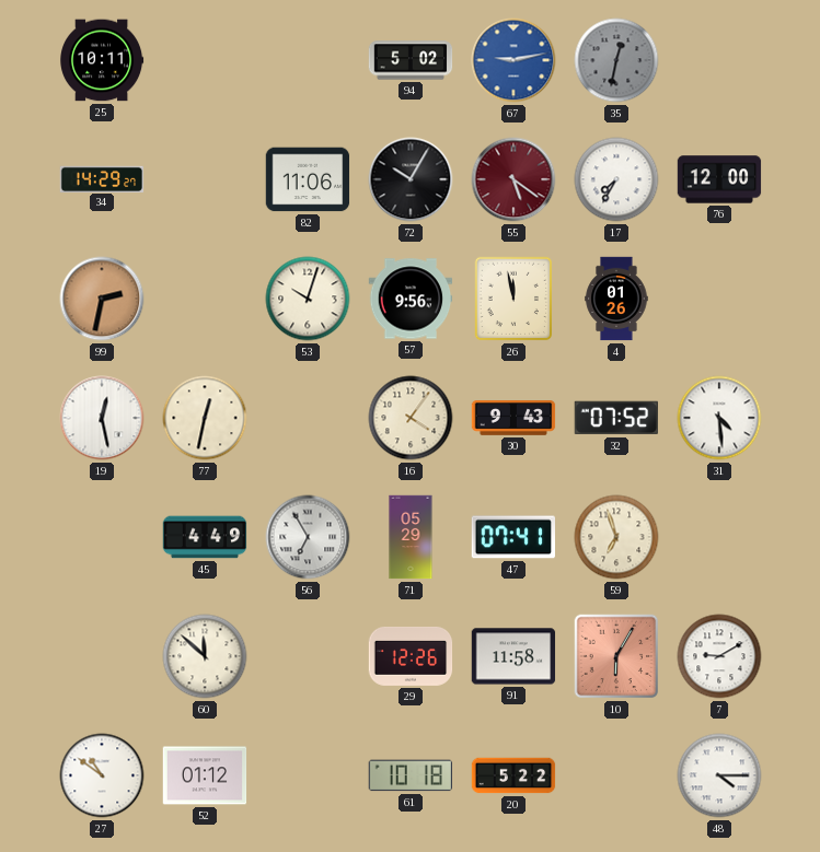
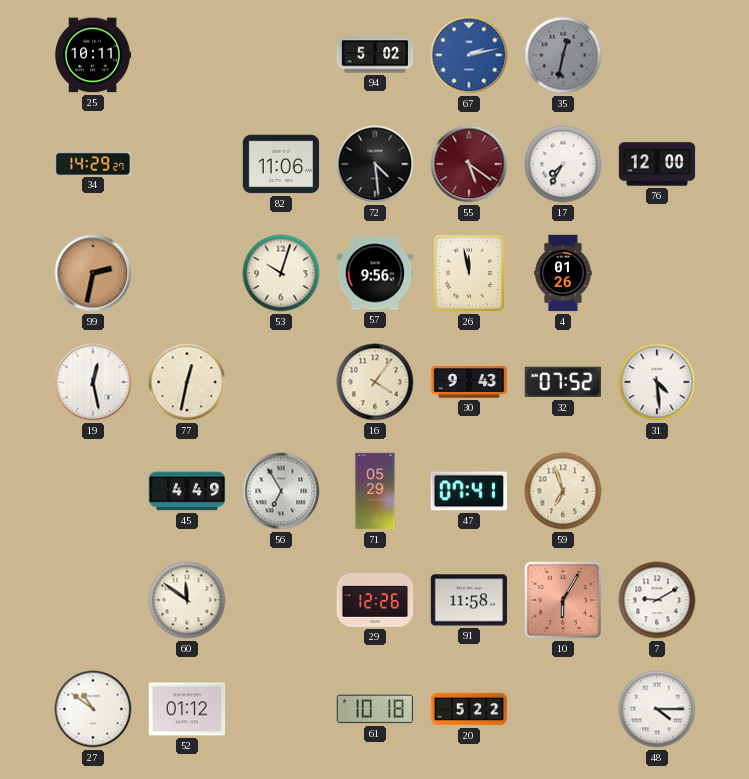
67: 9:13 -> 2:13 (469, 55)
72: 10:05 -> 4:29 (375, 164)
60: 11:52 -> 11:51 (187, 600)
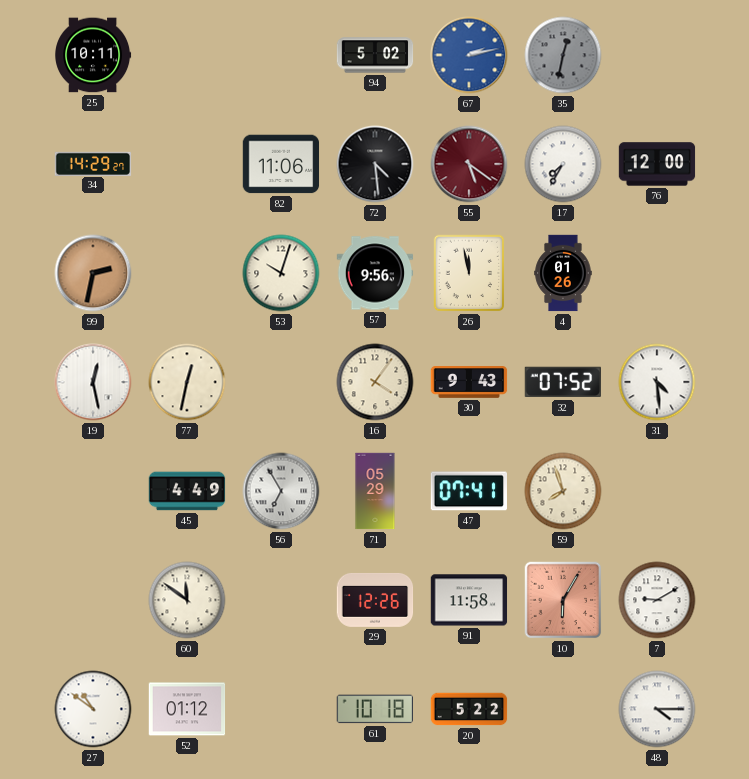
59: 6:57 -> 7:57 (563, 491)
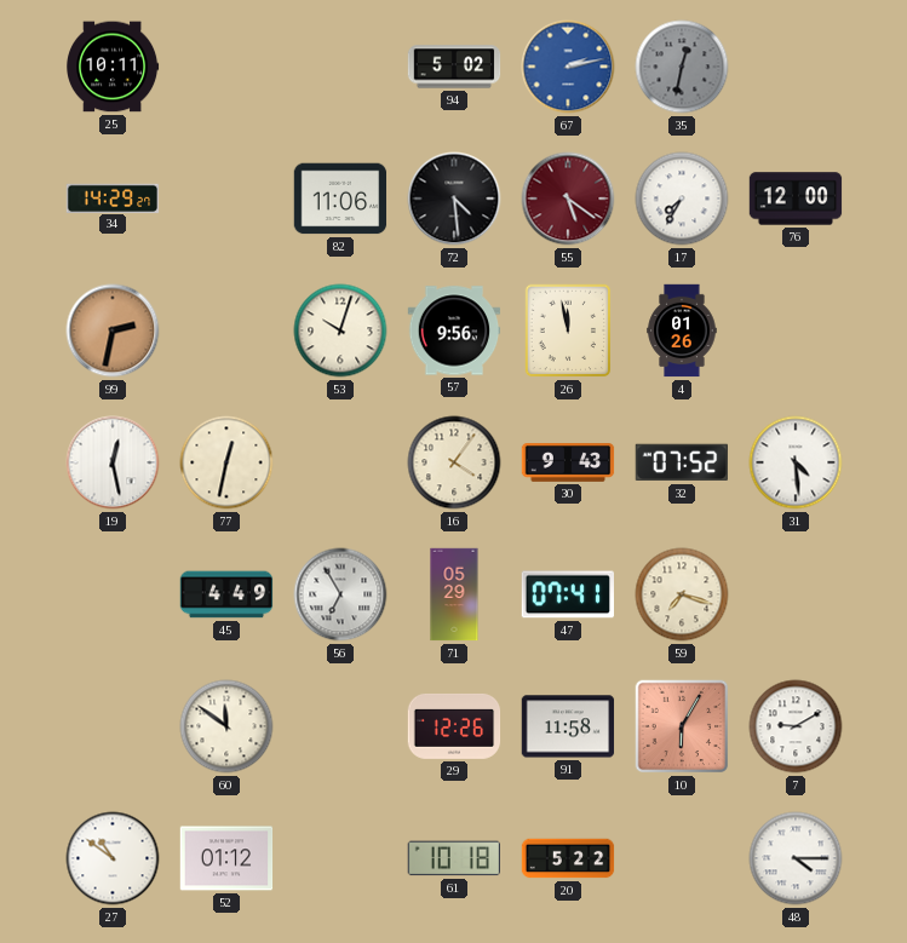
59: 7:57 -> 7:18 (682, 594)
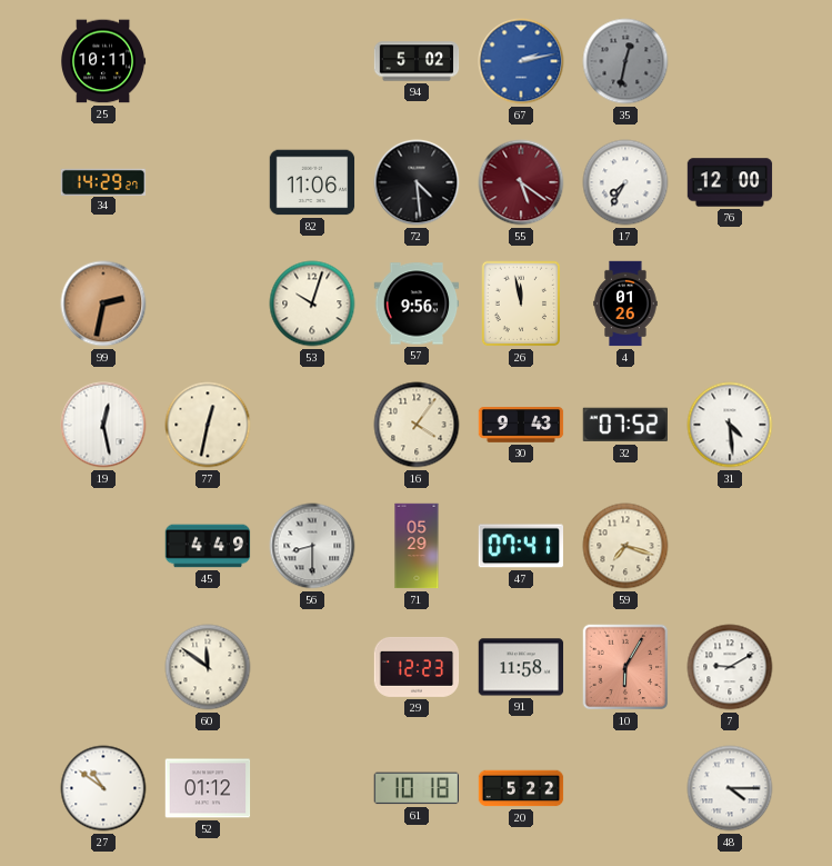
56: 6:55 -> 8:30 (312, 546)
29: 12:26 -> 12:23 (417, 667)
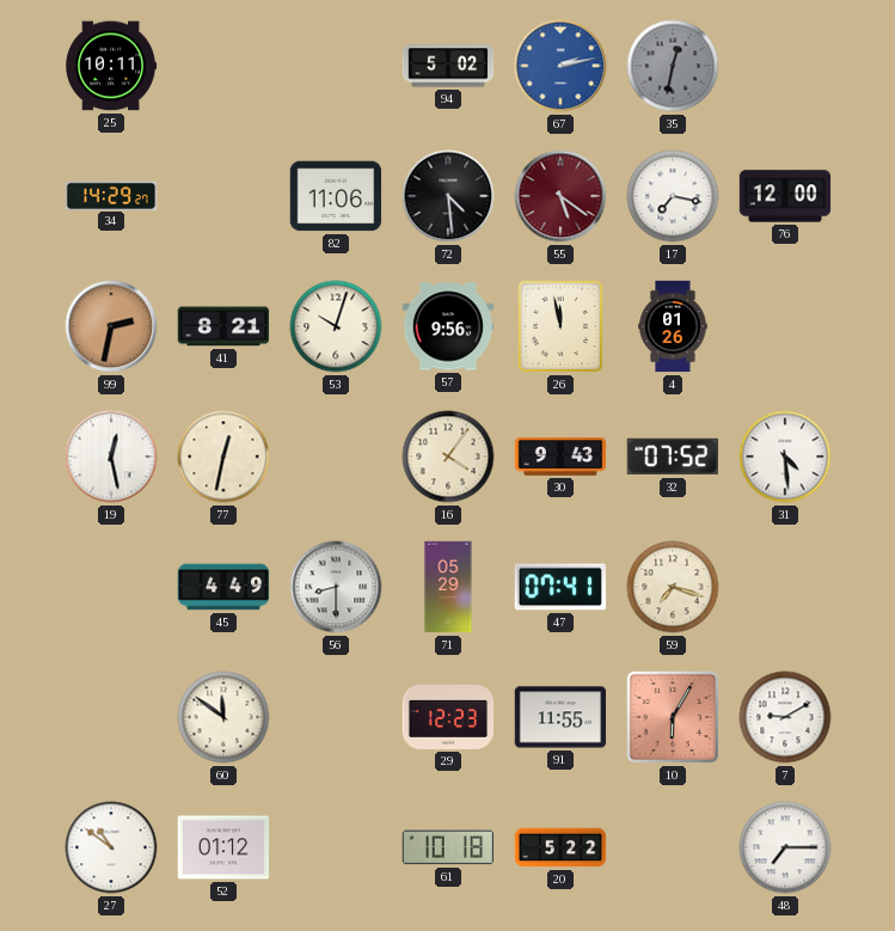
17: 7:35 -> 7:17 (673, 196)
41: none -> 8:21 (223, 326)
91: 11:58 -> 11:55 (560, 717)
48: 4:15 -> 7:15 (785, 847)
